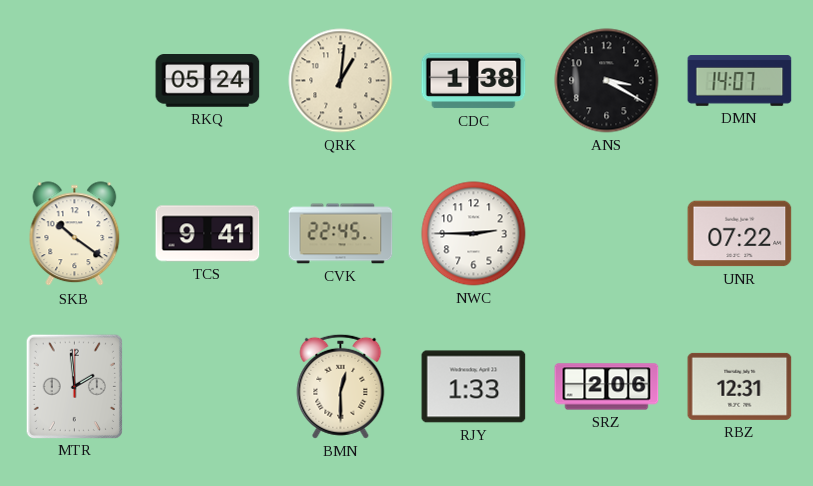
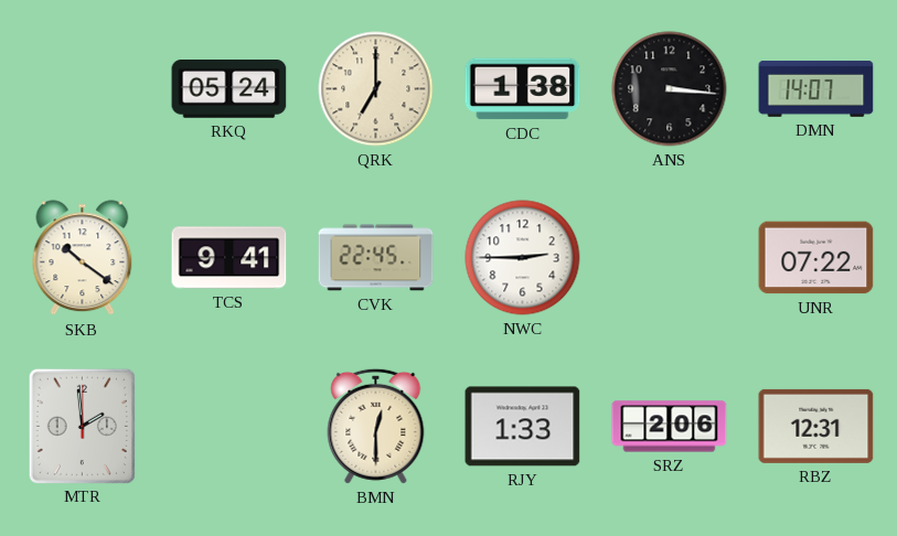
QRK: 1:01 -> 7:00 (376, 89)
ANS: 3:20 -> 3:16 (670, 89)
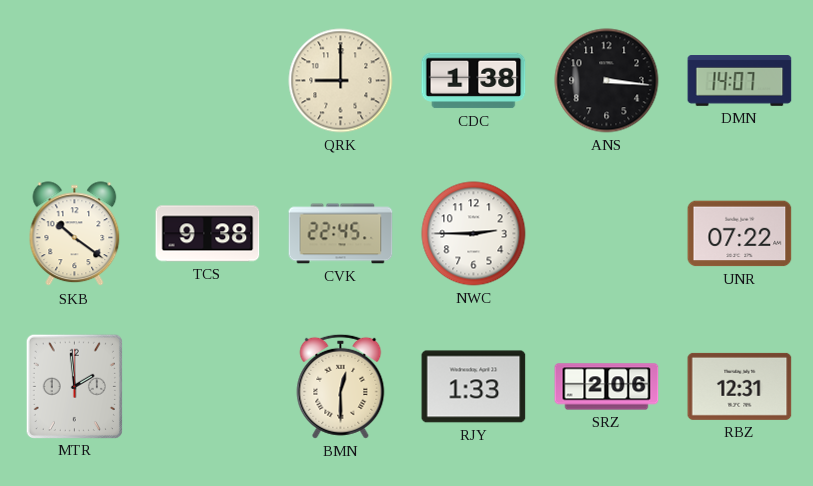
RKQ: 05:24 -> none (229, 89)
QRK: 7:00 -> 9:00 (341, 81)
TCS: 9:41 -> 9:38 (208, 234)
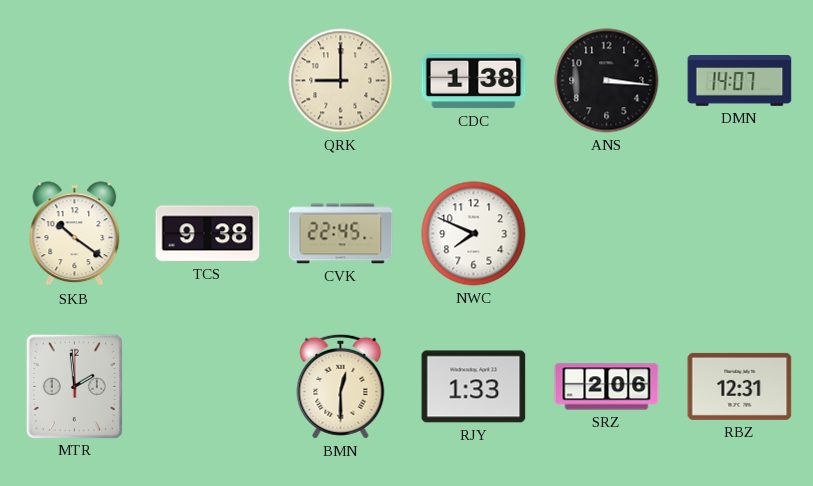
NWC: 2:45 -> 7:49 (474, 234)
UNR: 07:22 -> none (740, 234)
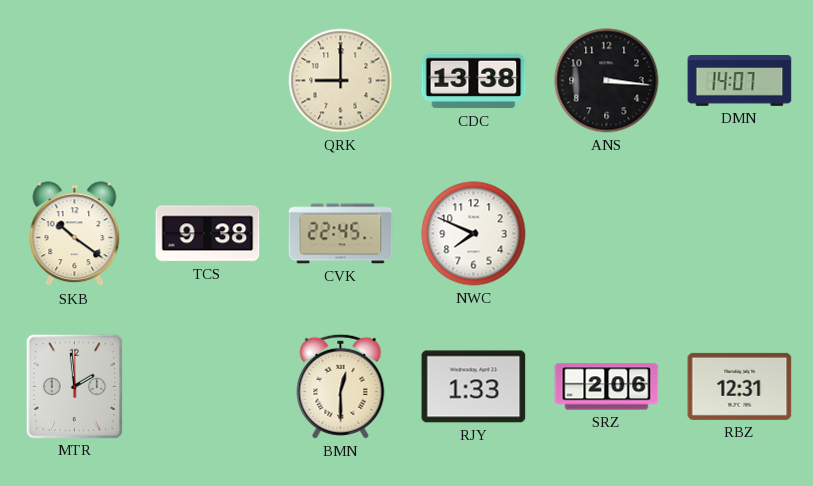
CDC: 1:38 -> 13:38 (474, 81)
